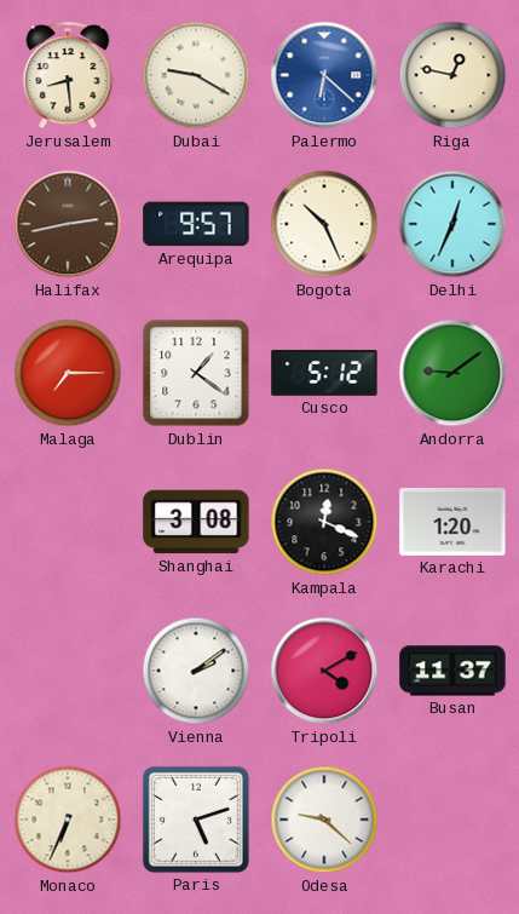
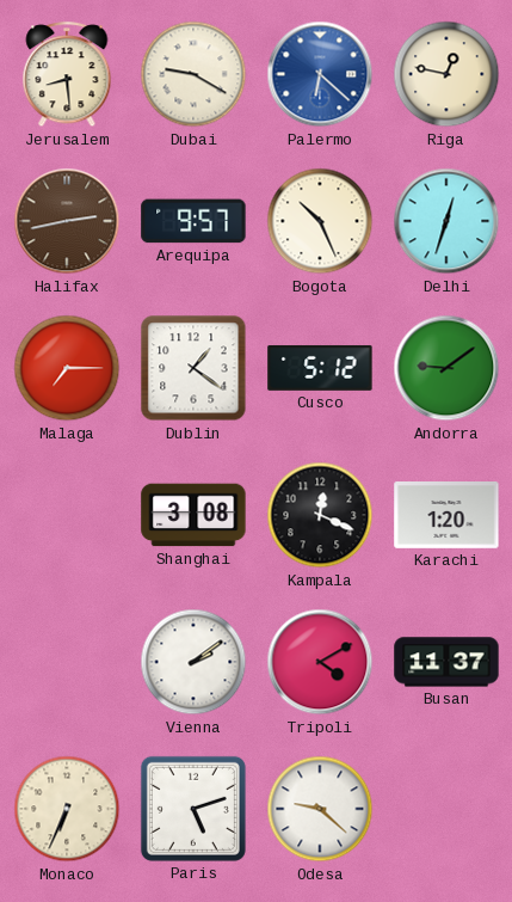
Delhi: 12:34 -> 12:33 (446, 221)
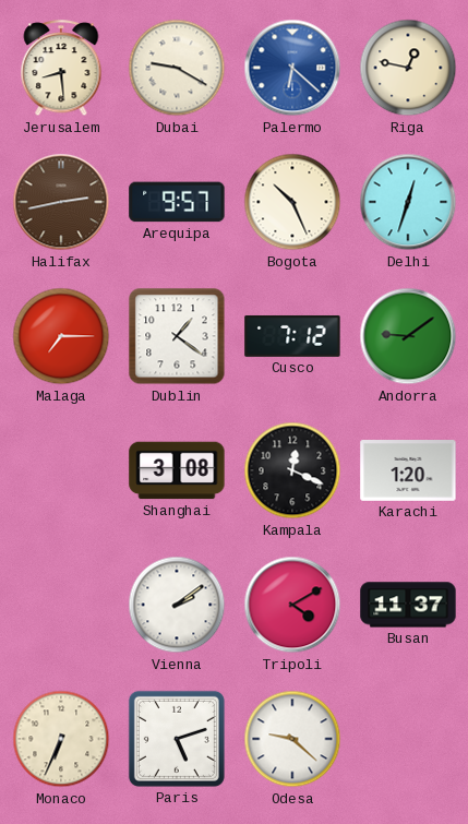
Cusco: 5:12 -> 7:12 (292, 336)
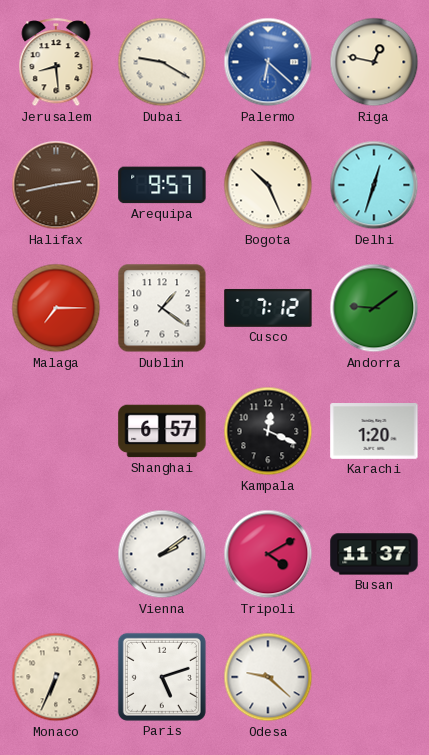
Shanghai: 3:08 -> 6:57 (162, 431)
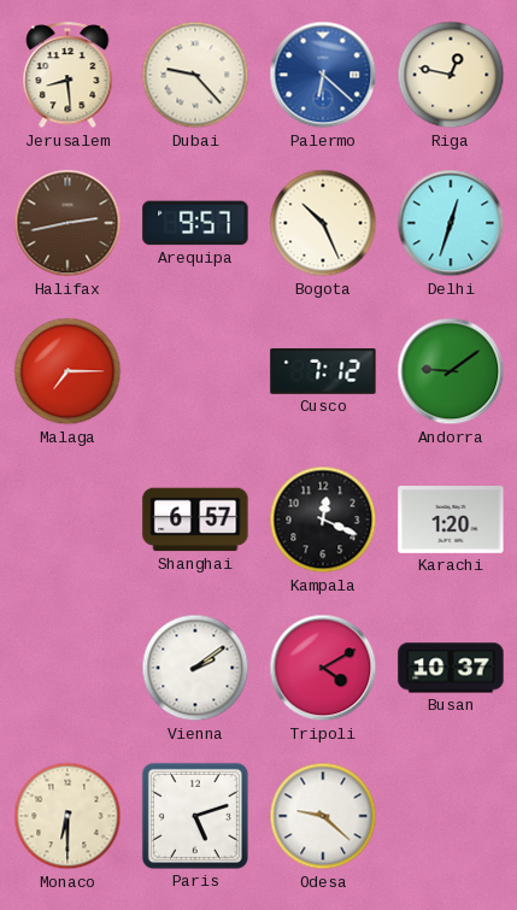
Dubai: 9:20 -> 9:23 (195, 75)
Dublin: 1:21 -> none (162, 308)
Busan: 11:37 -> 10:37 (451, 668)
Monaco: 6:34 -> 6:30 (67, 816)
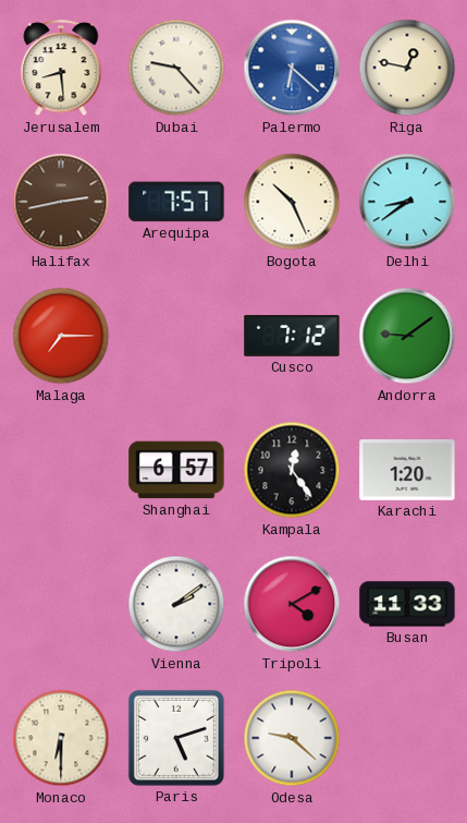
Arequipa: 9:57 -> 7:57 (176, 202)
Delhi: 12:33 -> 8:39 (407, 202)
Kampala: 12:19 -> 12:24 (292, 470)
Busan: 10:37 -> 11:33 (407, 604)
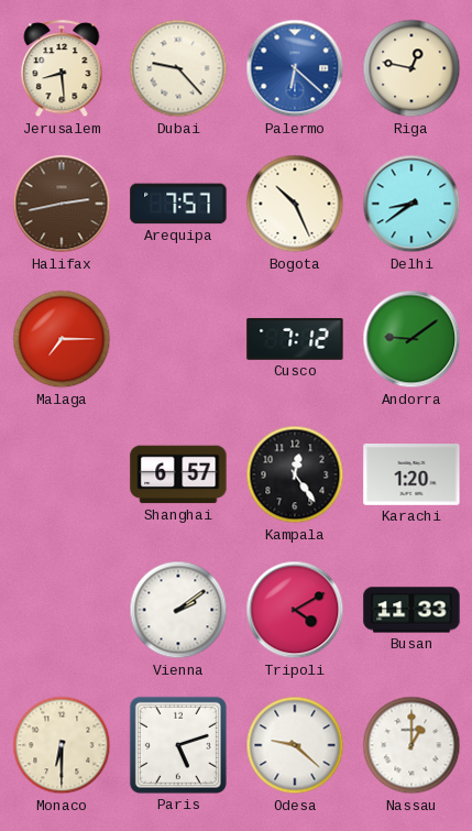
Nassau: none -> 1:00 (411, 745)
